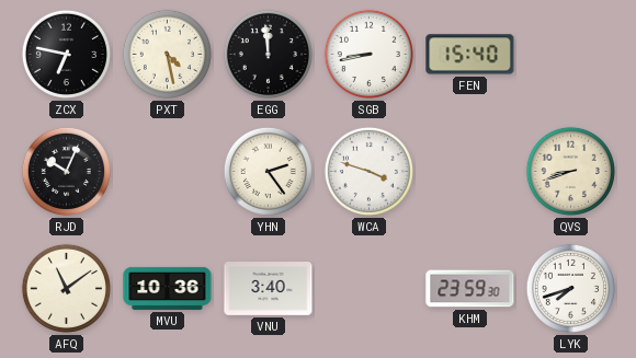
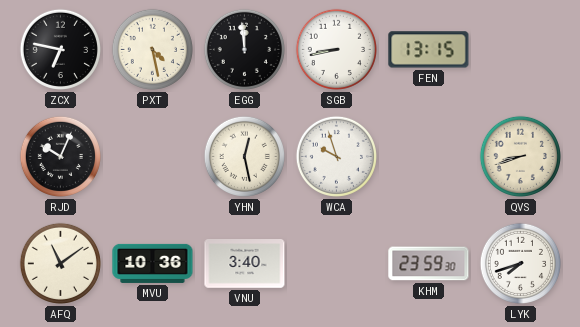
FEN: 15:40 -> 13:15 (429, 50)
YHN: 2:24 -> 12:28 (244, 156)
WCA: 3:48 -> 9:57 (336, 156)
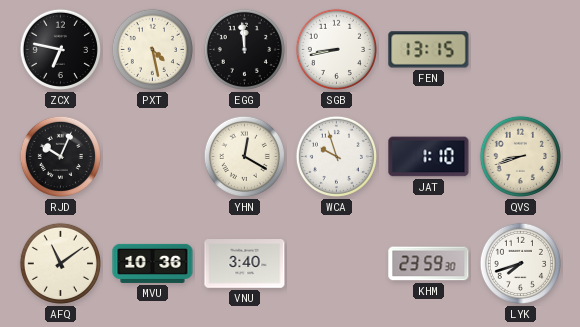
YHN: 12:28 -> 12:20 (244, 156)
JAT: none -> 1:10 (429, 157)
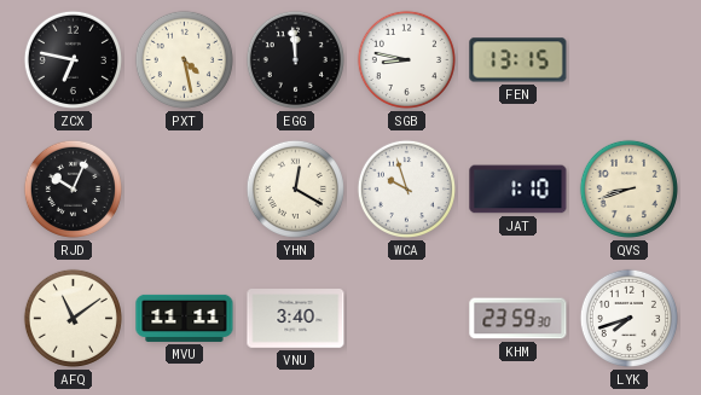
SGB: 8:43 -> 8:47 (406, 59)
MVU: 10:36 -> 11:11 (185, 318)
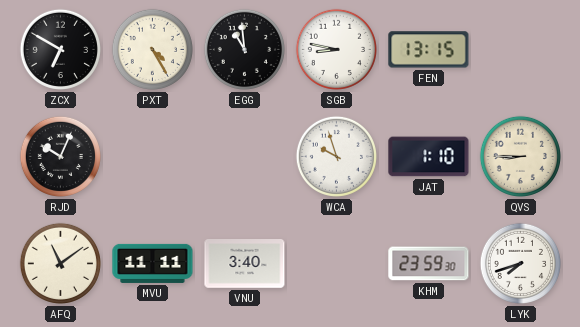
ZCX: 6:47 -> 6:50 (60, 49)
PXT: 4:28 -> 4:25 (152, 49)
EGG: 11:59 -> 10:59 (244, 49)
YHN: 12:20 -> none (295, 188)
QVS: 8:42 -> 8:45 (520, 156)
